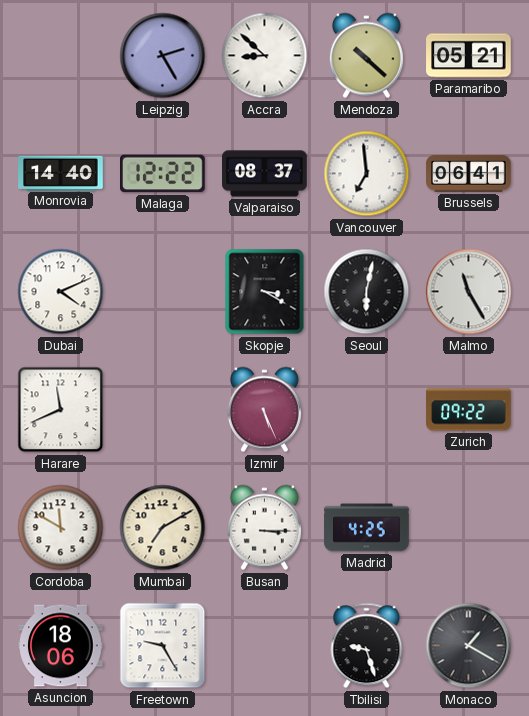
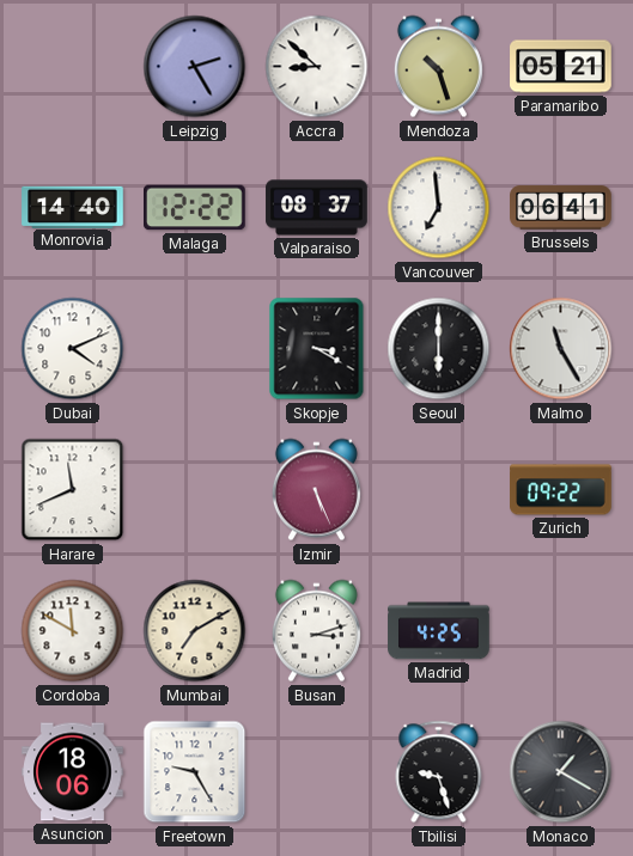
Mendoza: 10:22 -> 10:27 (438, 67)
Seoul: 6:02 -> 6:00 (439, 349)
Busan: 3:15 -> 3:12 (316, 631)
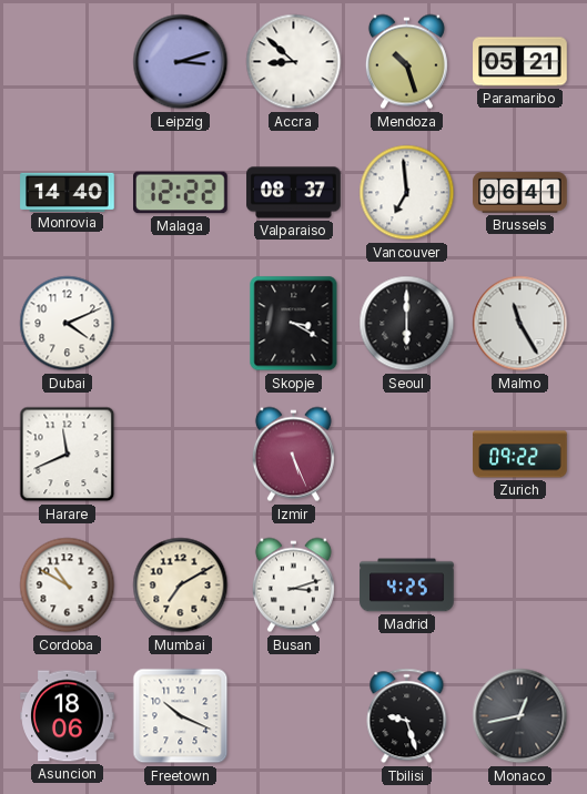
Leipzig: 2:25 -> 3:12 (181, 62)
Cordoba: 11:50 -> 10:50 (68, 586)
Freetown: 9:25 -> 10:19 (181, 716)
Monaco: 1:20 -> 12:43 (520, 716)
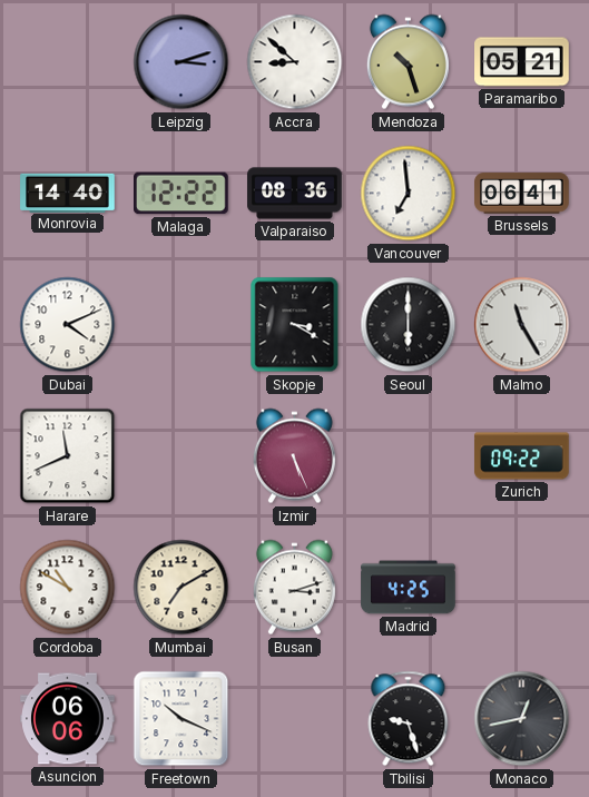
Valparaiso: 08:37 -> 08:36 (295, 194)
Asuncion: 18:06 -> 06:06 (68, 719)
